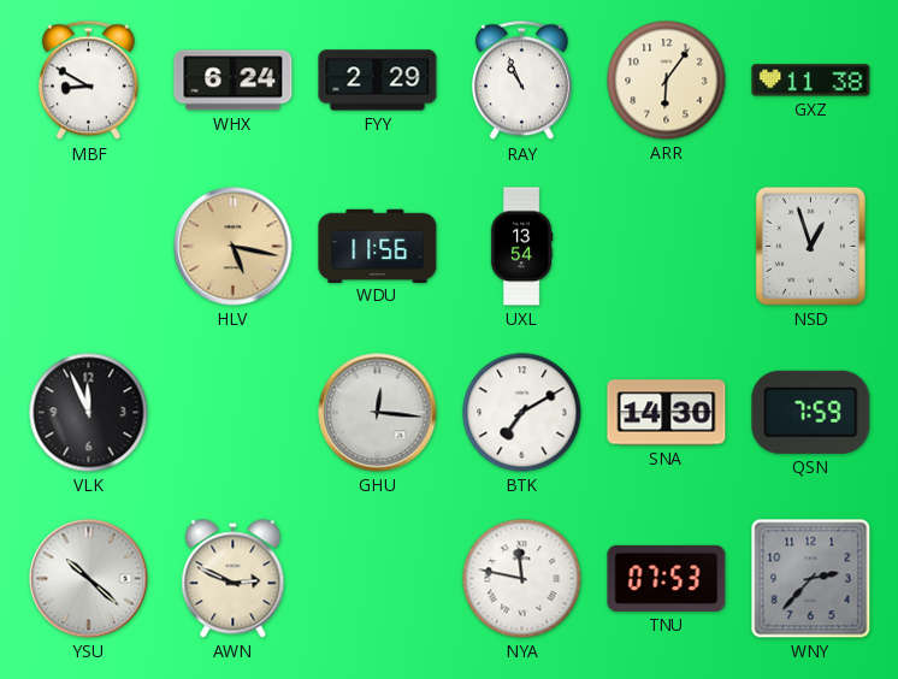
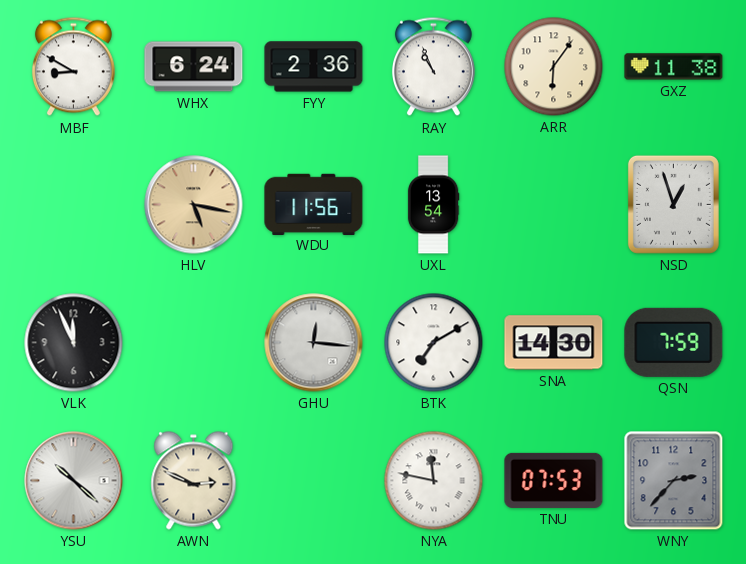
FYY: 2:29 -> 2:36 (314, 67)
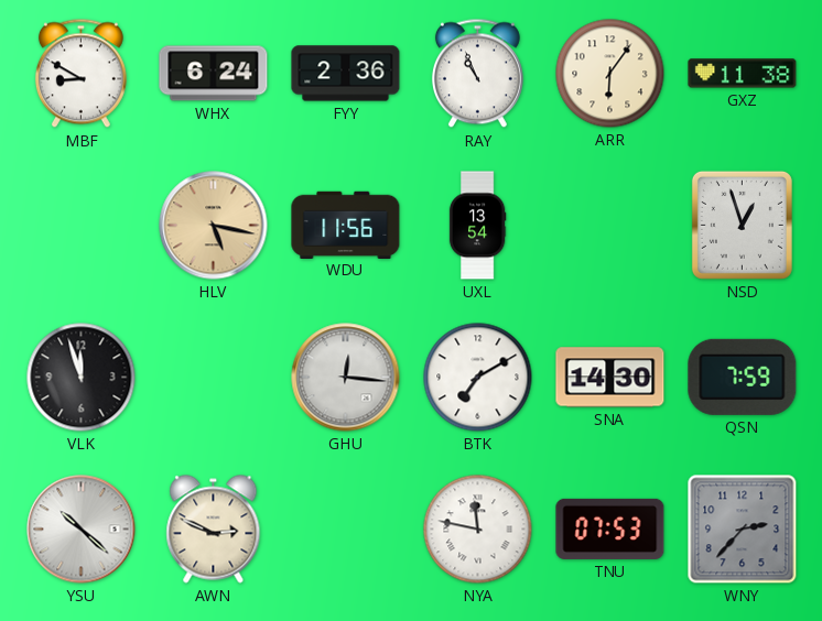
VLK: 11:56 -> 11:57 (82, 378)
